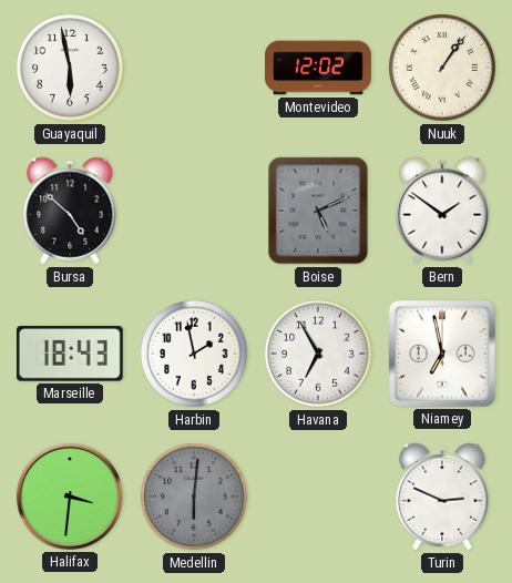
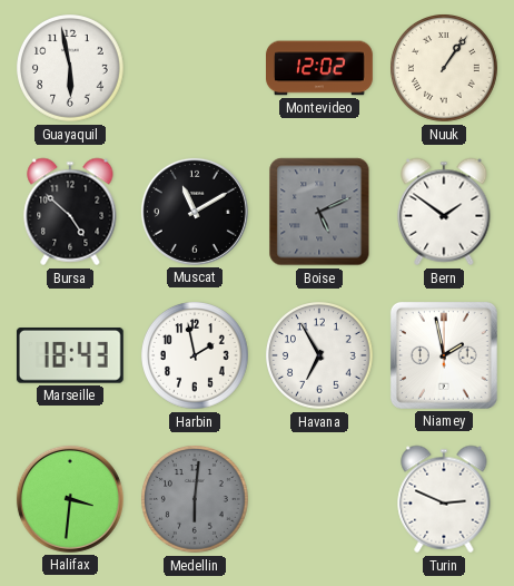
Muscat: none -> 11:10 (195, 212)
Niamey: 6:58 -> 1:58 (444, 355)
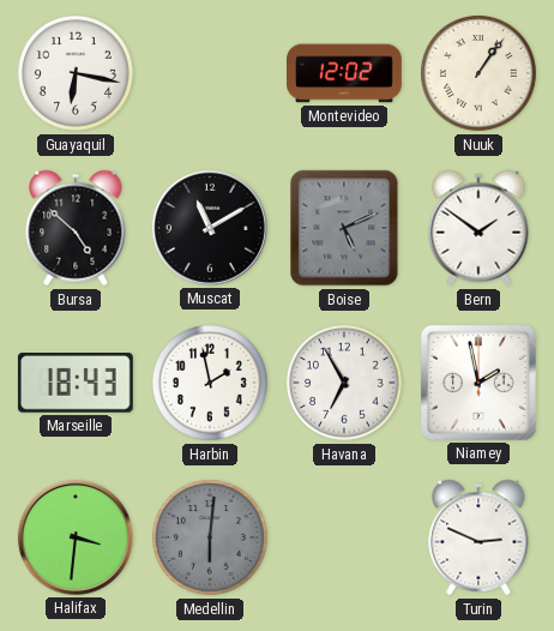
Guayaquil: 5:58 -> 6:17 (77, 74)
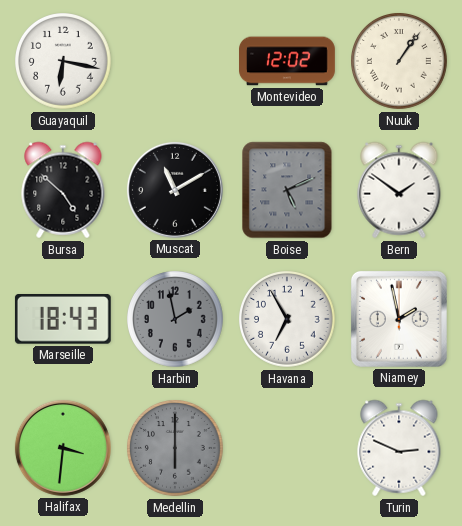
Harbin dial: white -> grey (176, 320)
Medellin: 6:01 -> 6:00 (176, 449)
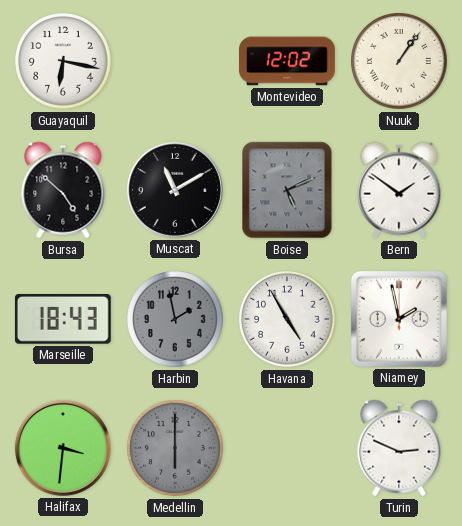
Havana: 6:55 -> 4:55 (288, 320)
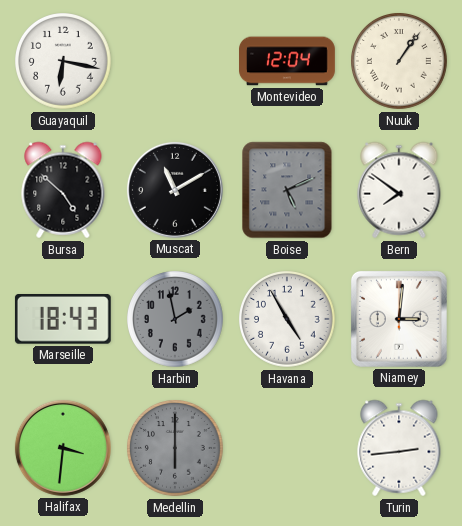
Montevideo: 12:02 -> 12:04 (288, 61)
Bern: 1:51 -> 7:51 (399, 190)
Niamey: 1:58 -> 3:01 (399, 319)
Turin: 2:49 -> 2:44 (399, 448)
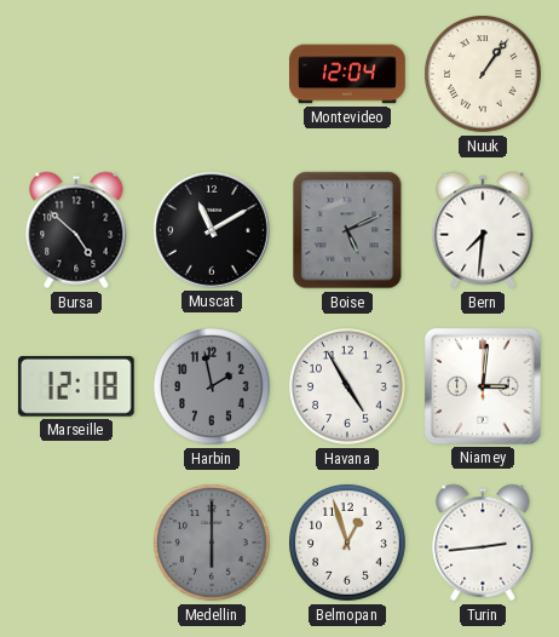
Guayaquil: 6:17 -> none (64, 62)
Bern: 7:51 -> 7:31 (483, 230)
Marseille: 18:43 -> 12:18 (76, 388)
Halifax: 3:31 -> none (63, 448)
Belmopan: none -> 12:57 (348, 544)
